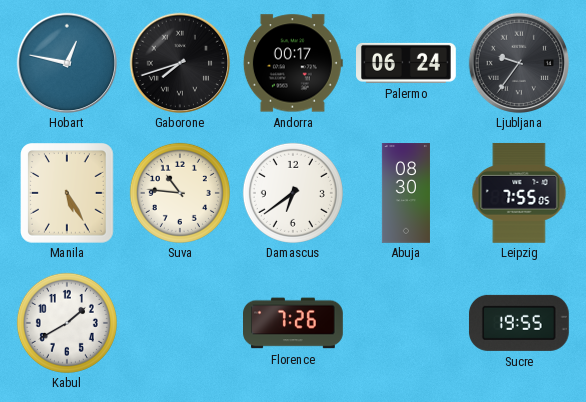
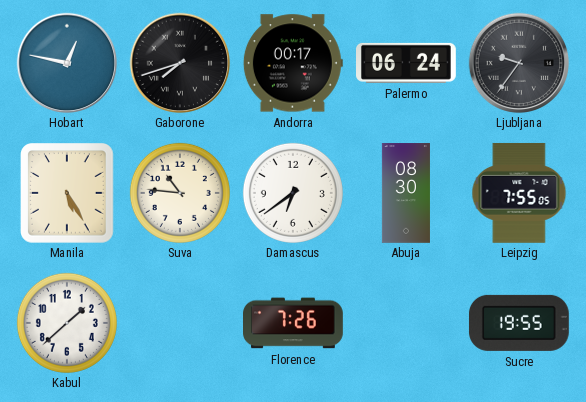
Kabul: 1:40 -> 1:38 (67, 323)
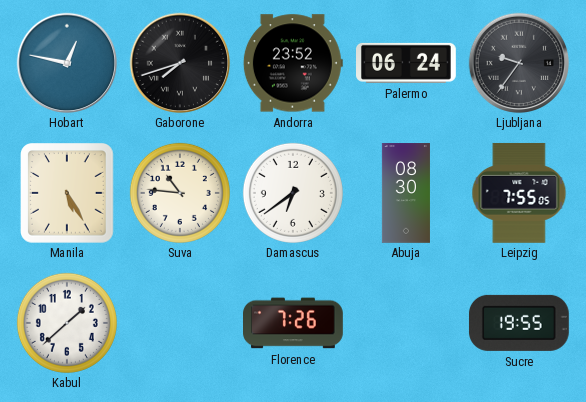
Andorra: 00:17 -> 23:52 (293, 63)
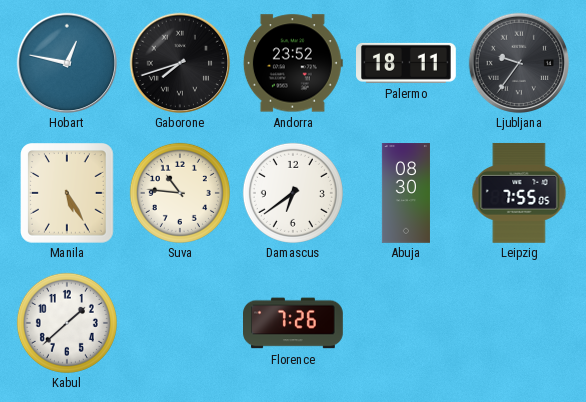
Palermo: 06:24 -> 18:11 (407, 63)
Sucre: 19:55 -> none (519, 323)
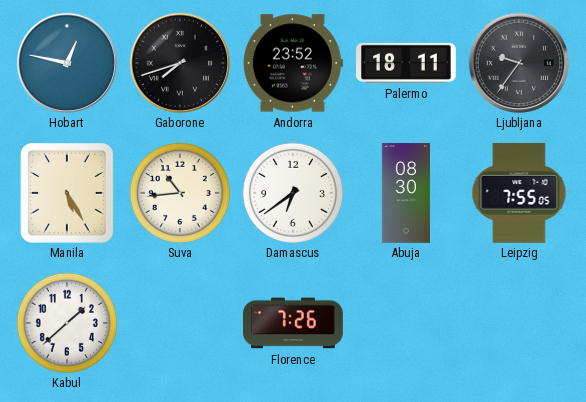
Suva: 10:46 -> 10:44 (180, 193)
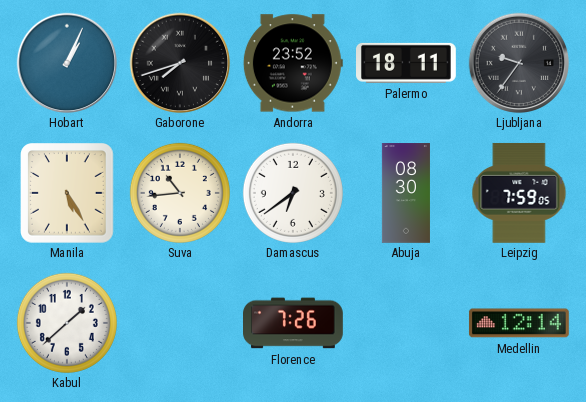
Hobart: 12:47 -> 1:04 (67, 63)
Leipzig: 7:55 -> 7:59 (519, 193)
Medellin: none -> 12:14 (519, 323)
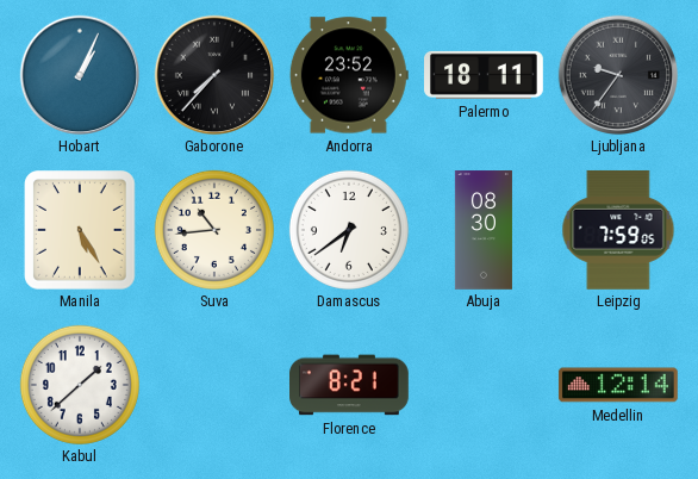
Gaborone: 7:42 -> 7:37 (214, 75)
Florence: 7:26 -> 8:21 (350, 385)
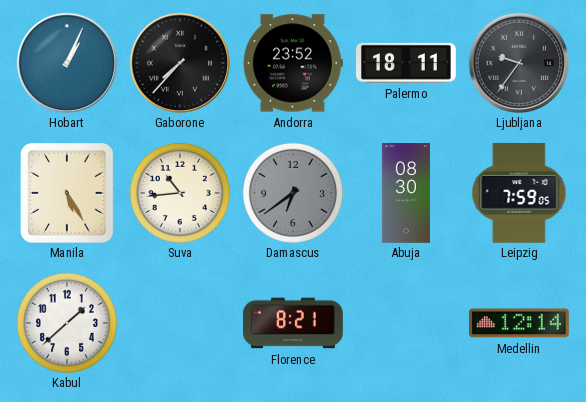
Damascus dial: white -> grey (293, 193)
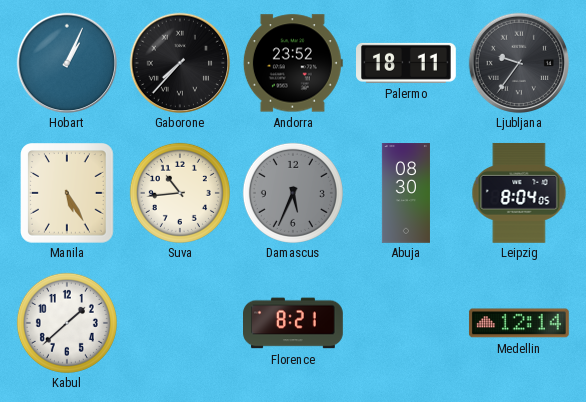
Damascus: 6:39 -> 5:34 (293, 193)
Leipzig: 7:59 -> 8:04 (519, 193)
